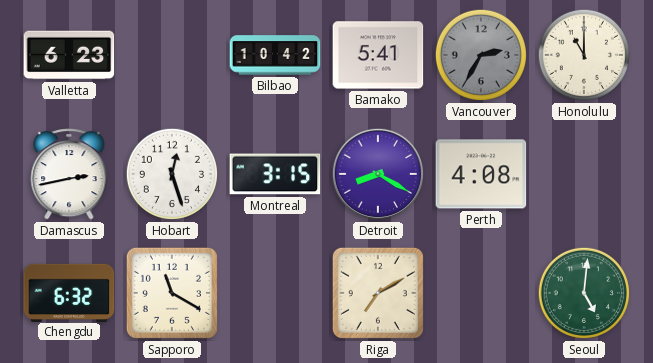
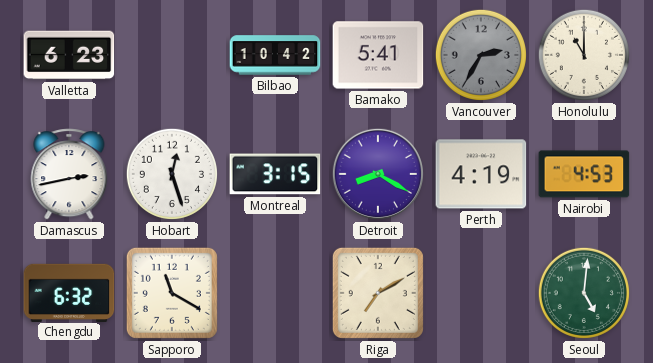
Perth: 4:08 -> 4:19 (481, 174)
Nairobi: none -> 4:53 (584, 174)
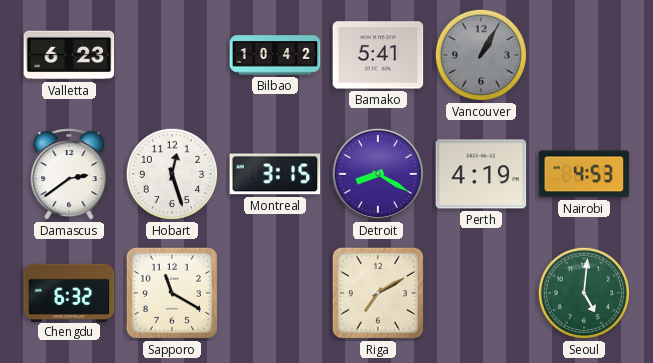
Vancouver: 2:35 -> 1:05 (481, 55)
Honolulu: 11:00 -> none (584, 55)
Damascus: 2:43 -> 2:39 (69, 174)
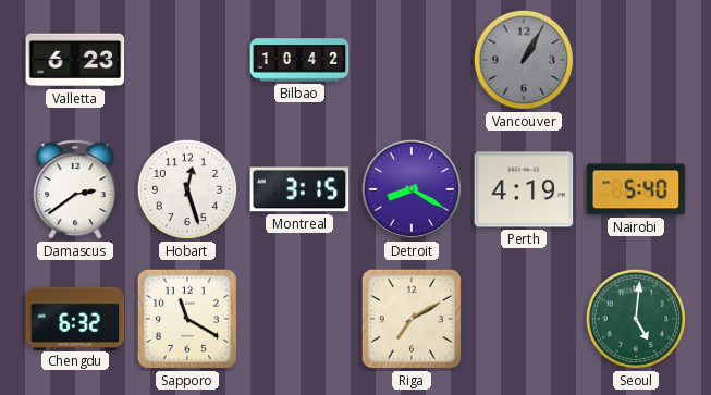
Bamako: 5:41 -> none (378, 55)
Nairobi: 4:53 -> 5:40 (636, 189)
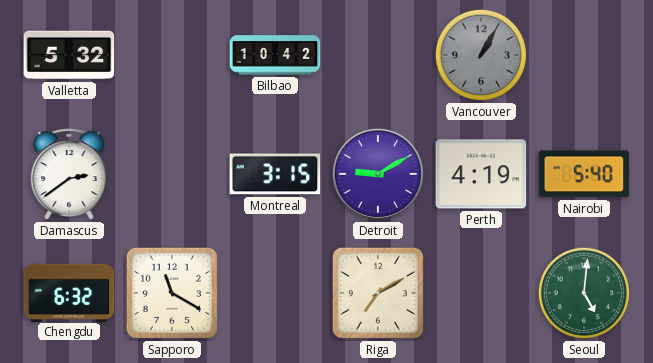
Valletta: 6:23 -> 5:32 (69, 55)
Hobart: 12:27 -> none (187, 189)
Detroit: 8:20 -> 9:10 (378, 174)
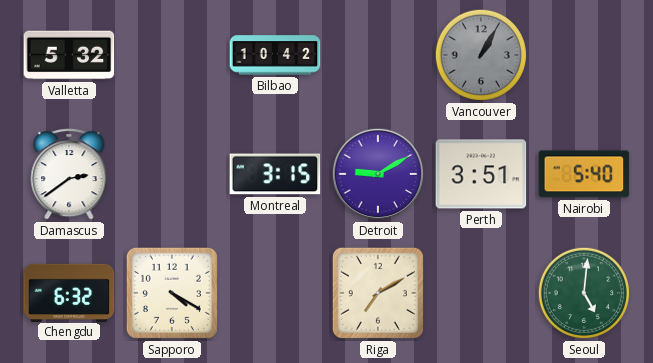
Perth: 4:19 -> 3:51 (481, 174)
Sapporo: 11:20 -> 4:20 (172, 293)
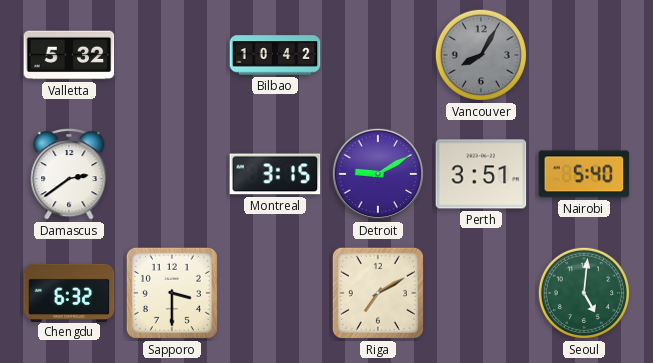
Vancouver: 1:05 -> 8:05 (481, 55)
Sapporo: 4:20 -> 3:30 (172, 293)
